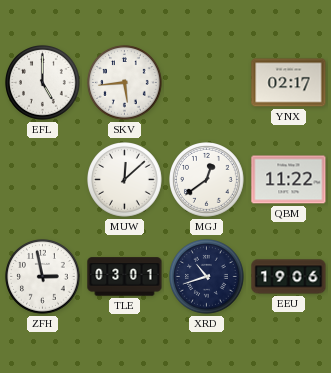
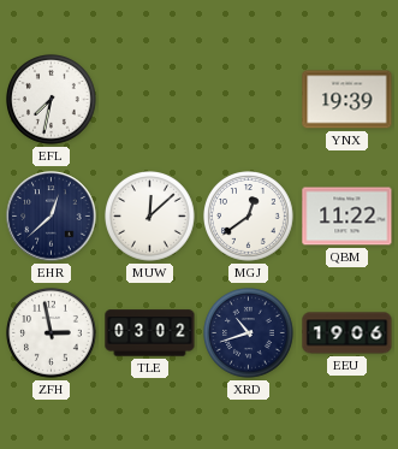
EFL: 5:00 -> 7:32 (52, 100)
SKV: 5:44 -> none (125, 83)
YNX: 02:17 -> 19:39 (347, 100)
EHR: none -> 12:38 (52, 217)
TLE: 03:01 -> 03:02 (150, 333)
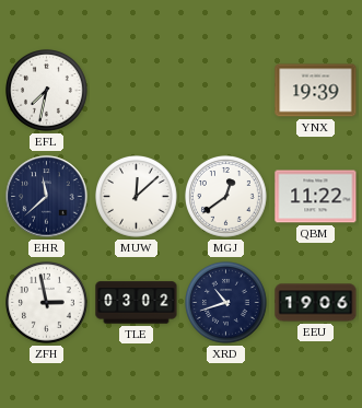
EHR: 12:38 -> 11:38 (47, 197)
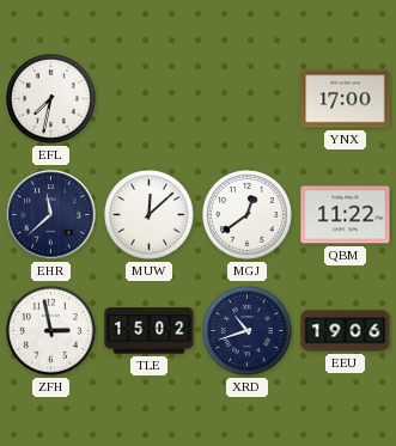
YNX: 19:39 -> 17:00 (346, 99)
TLE: 03:02 -> 15:02 (150, 331)
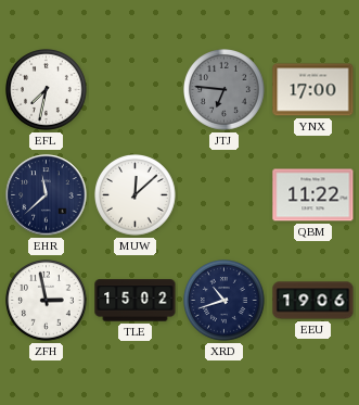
JTJ: none -> 6:46 (225, 90)
MGJ: 12:39 -> none (248, 215)
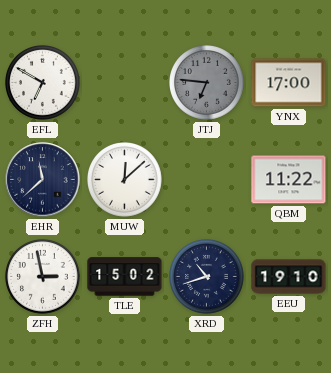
EFL: 7:32 -> 6:50 (43, 83)
EEU: 19:06 -> 19:10 (289, 277)
